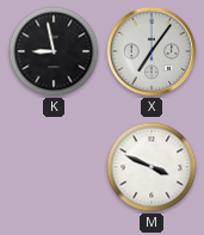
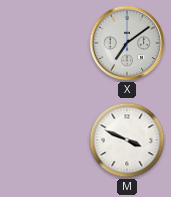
K: 8:58 -> none (54, 51)
X: 7:06 -> 7:09 (127, 43)
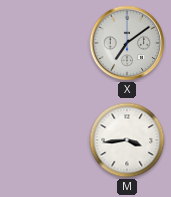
M: 3:49 -> 3:44 (127, 140)
